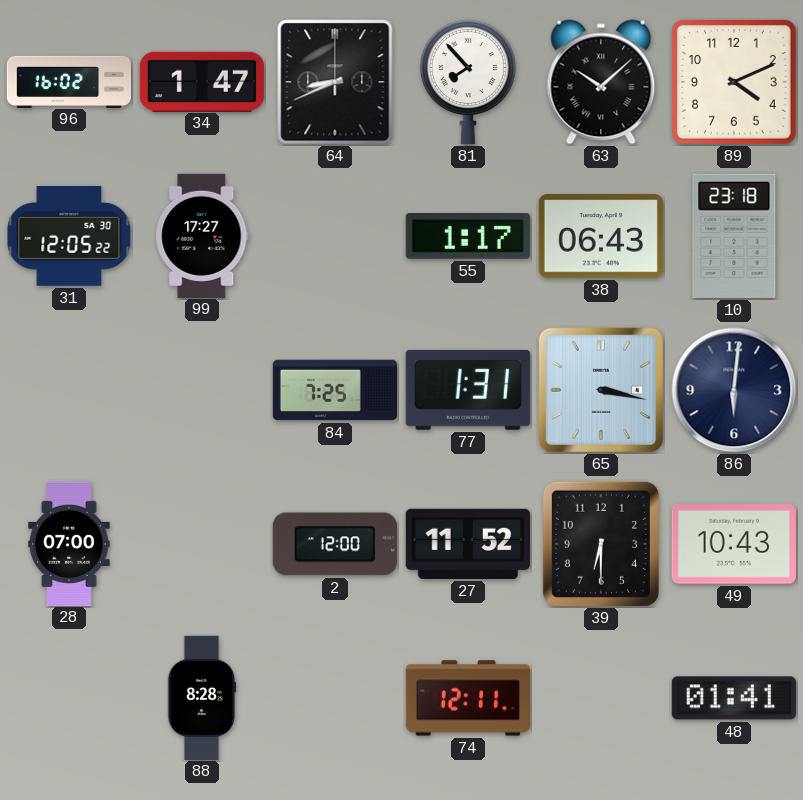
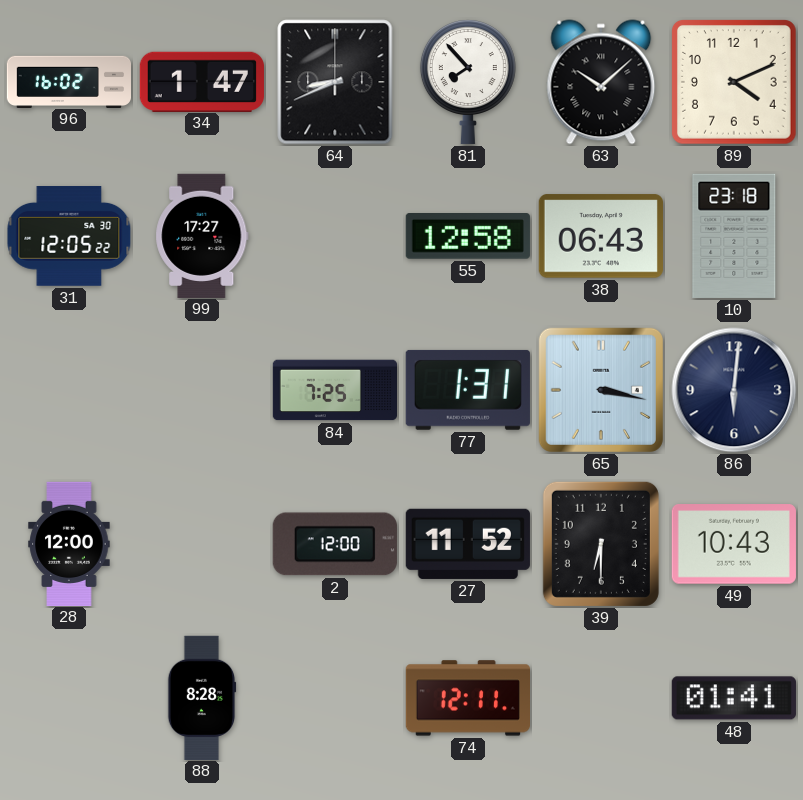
55: 1:17 -> 12:58 (468, 236)
28: 07:00 -> 12:00 (69, 543)
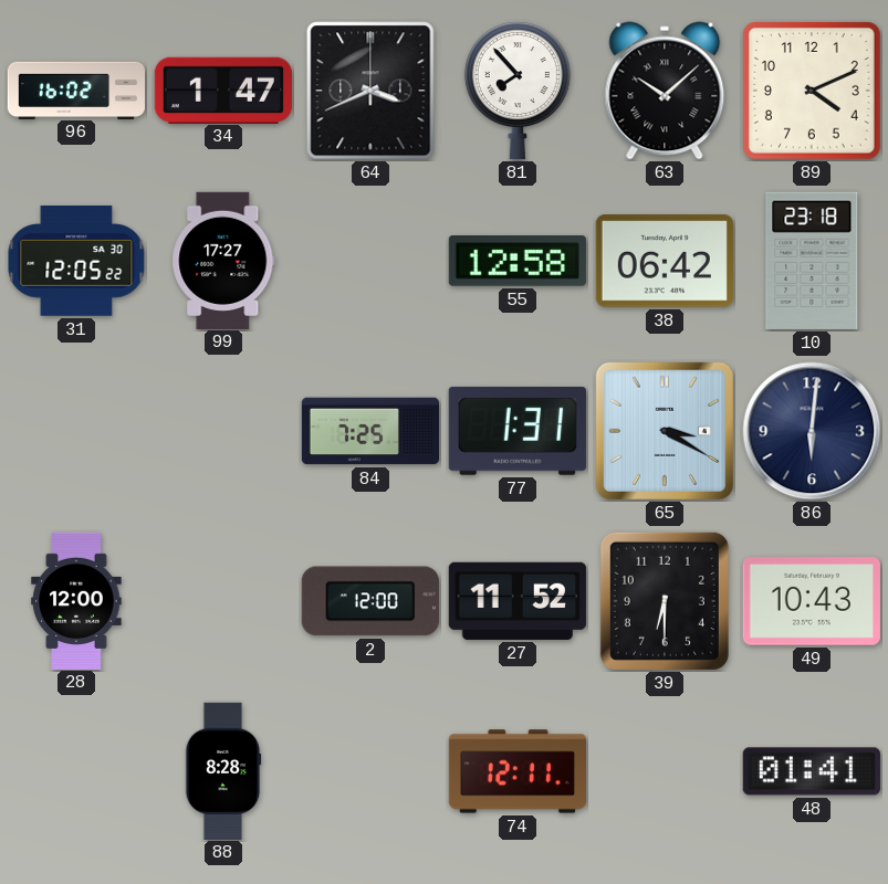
64: 8:41 -> 3:41 (370, 91)
38: 06:43 -> 06:42 (665, 261)
65: 3:17 -> 3:20 (665, 431)
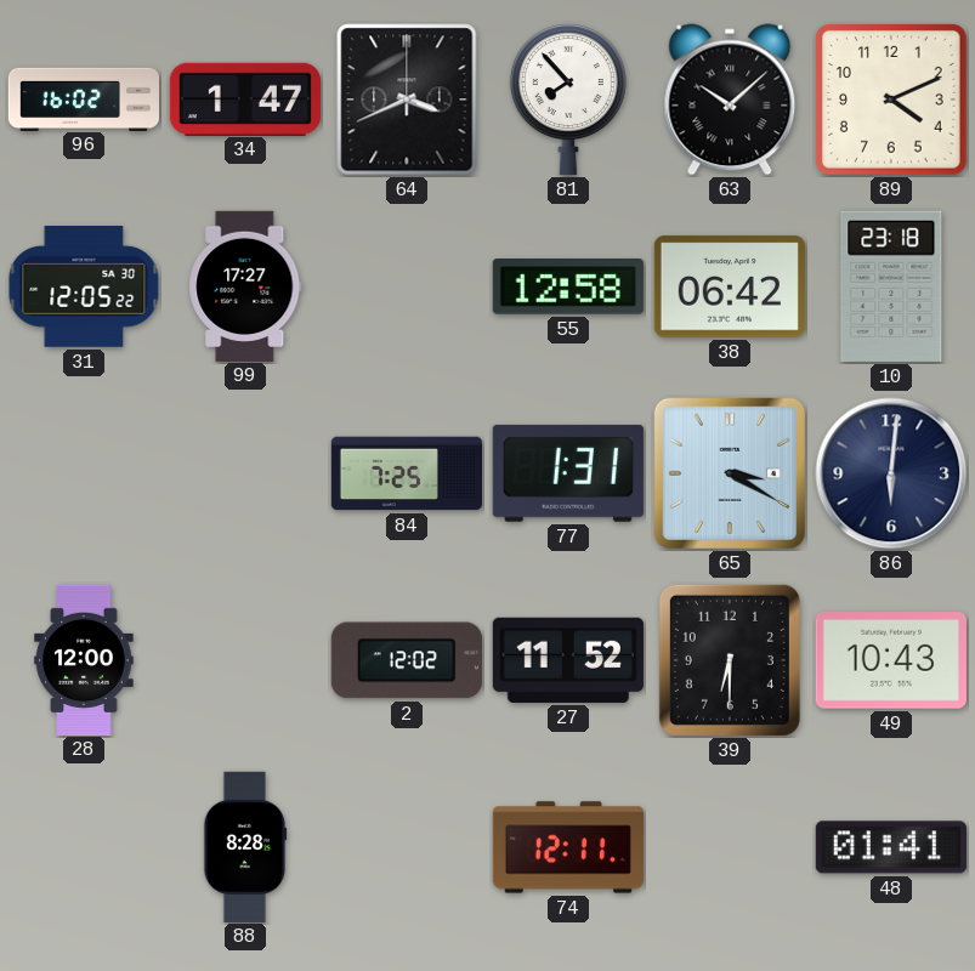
2: 12:00 -> 12:02 (407, 660)
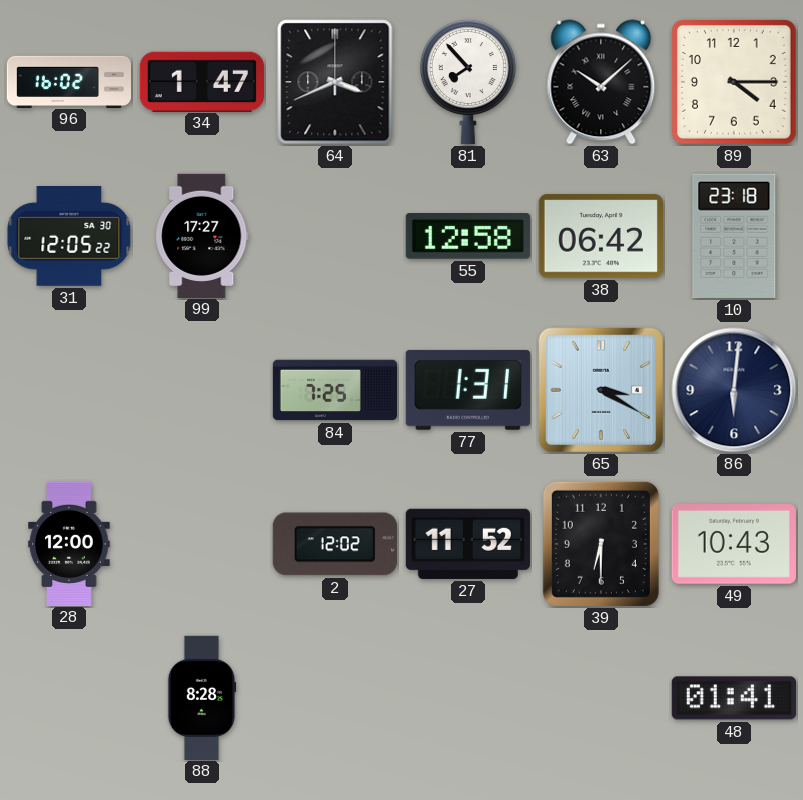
89: 4:11 -> 4:15 (735, 83)
74: 12:11 -> none (567, 847)
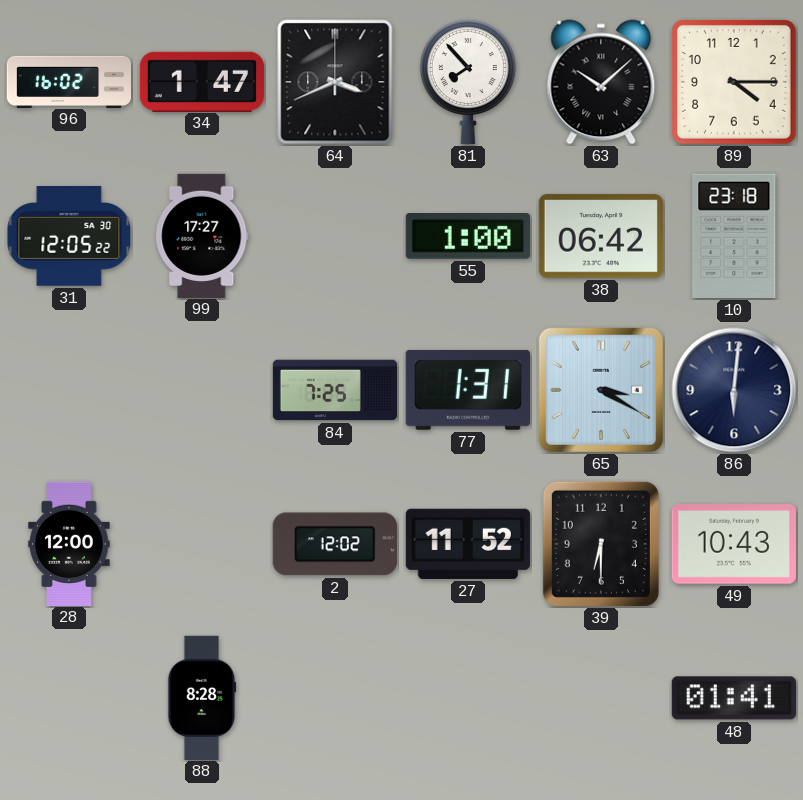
55: 12:58 -> 1:00 (468, 236)
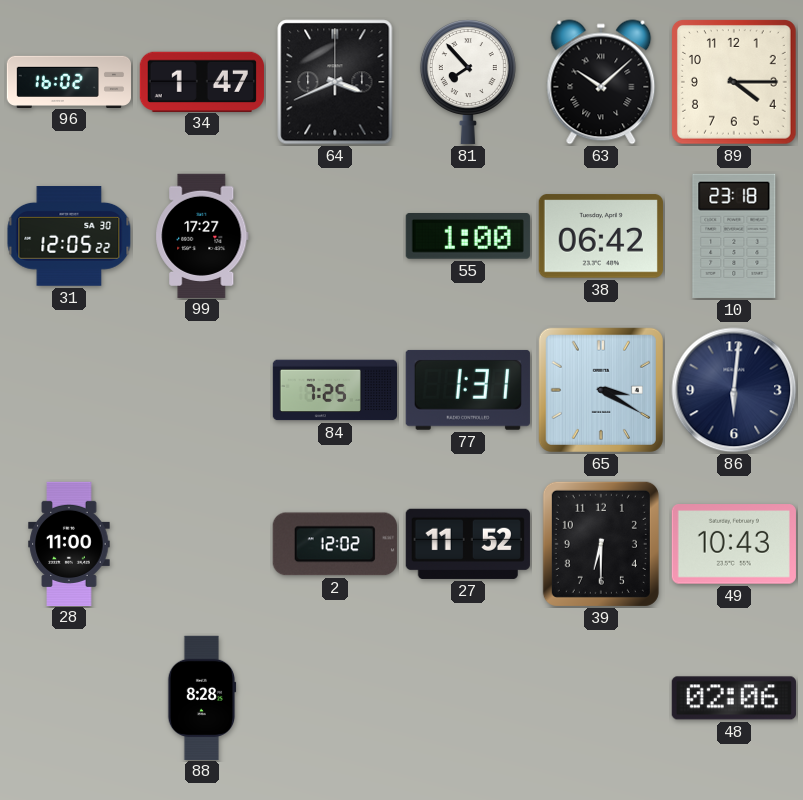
28: 12:00 -> 11:00 (69, 543)
48: 01:41 -> 02:06 (734, 698)
